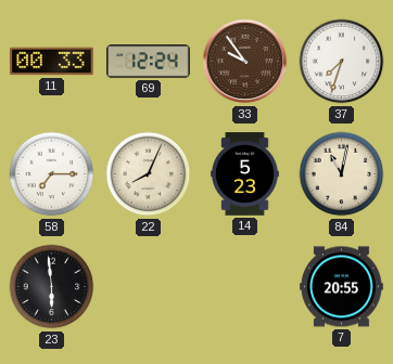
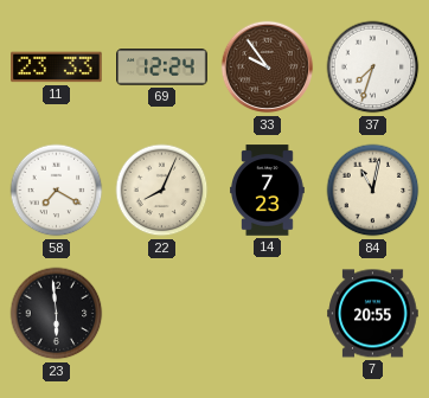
11: 00:33 -> 23:33 (57, 68)
58: 7:15 -> 7:20 (57, 191)
14: 5:23 -> 7:23 (268, 191)
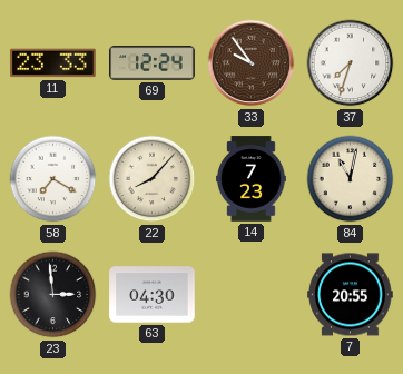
22: 8:04 -> 8:07 (153, 179)
23: 5:59 -> 2:59 (53, 295)
63: none -> 04:30 (153, 295)
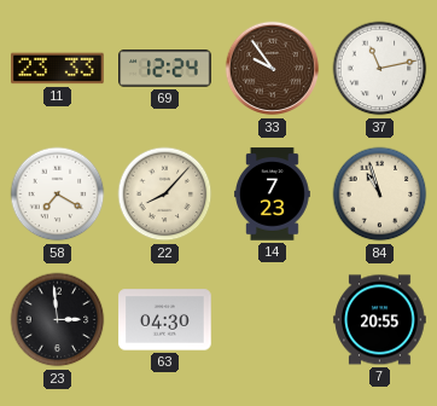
37: 7:33 -> 11:13 (380, 69)
84: 11:02 -> 10:57 (380, 195)
